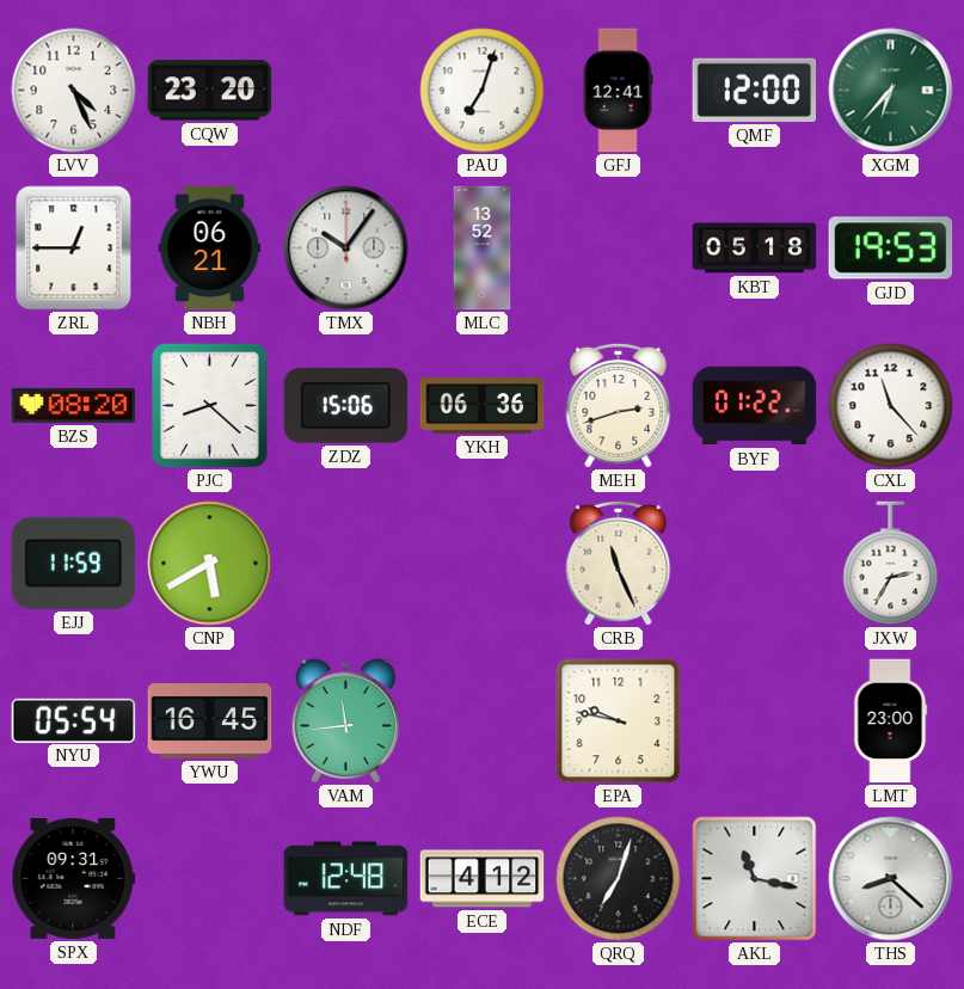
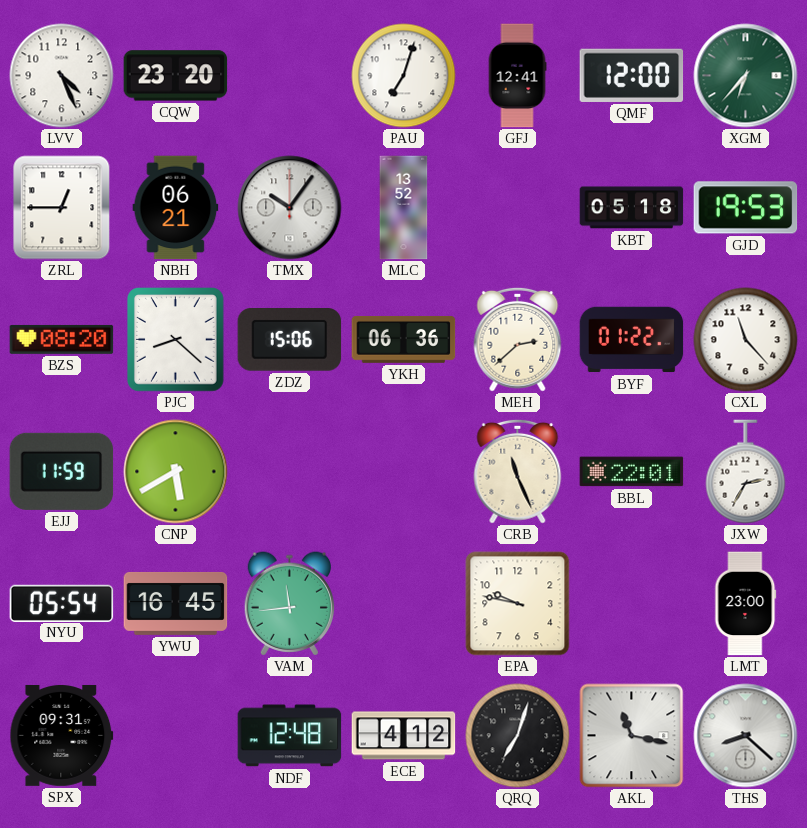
MEH: 2:42 -> 2:38 (518, 339)
BBL: none -> 22:01 (632, 472)
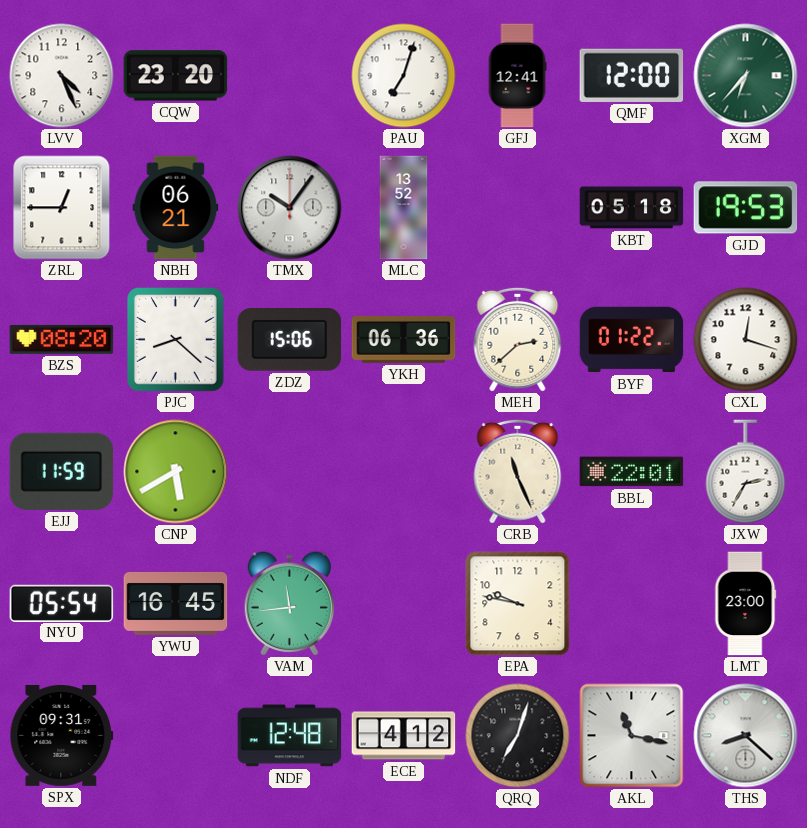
CXL: 11:23 -> 12:18 (746, 340)
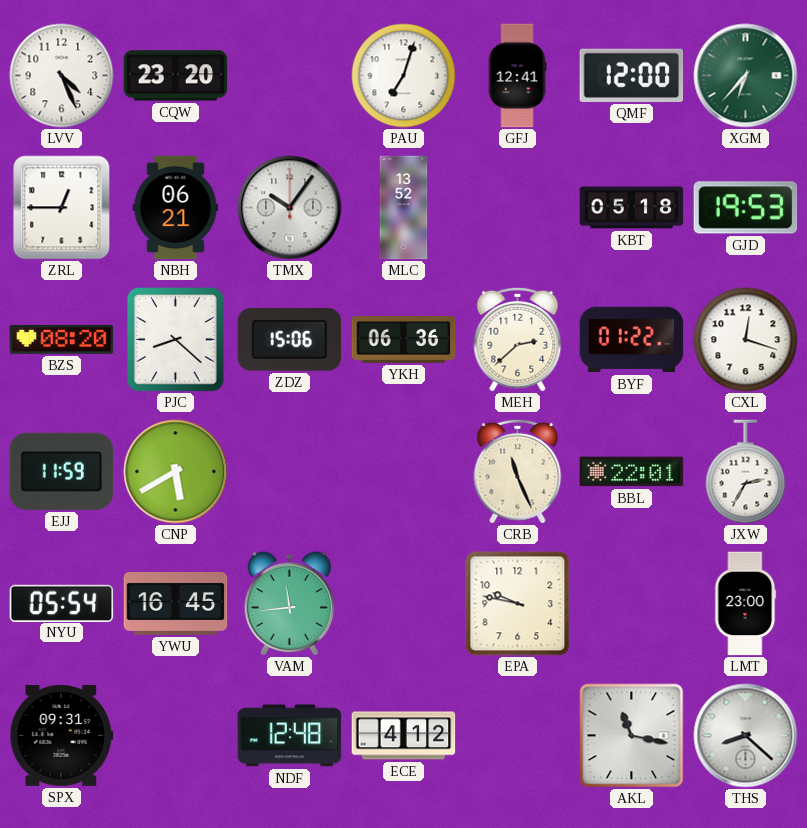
QRQ: 7:03 -> none (518, 736)
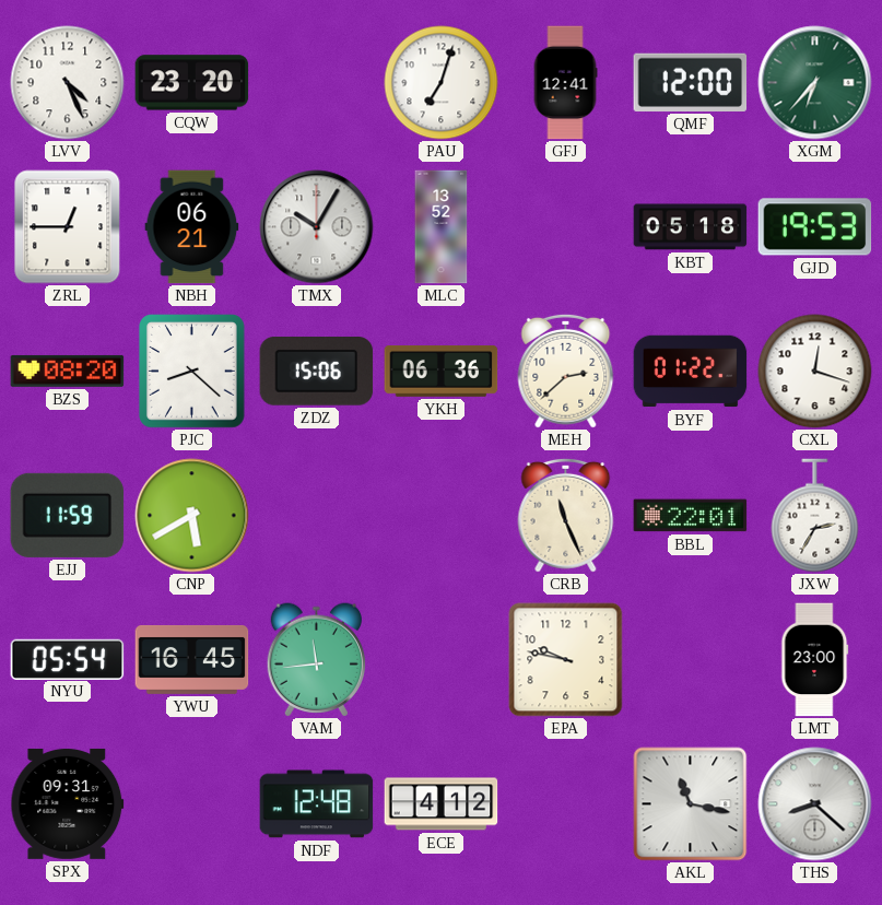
TMX: 10:06 -> 10:05 (317, 227)
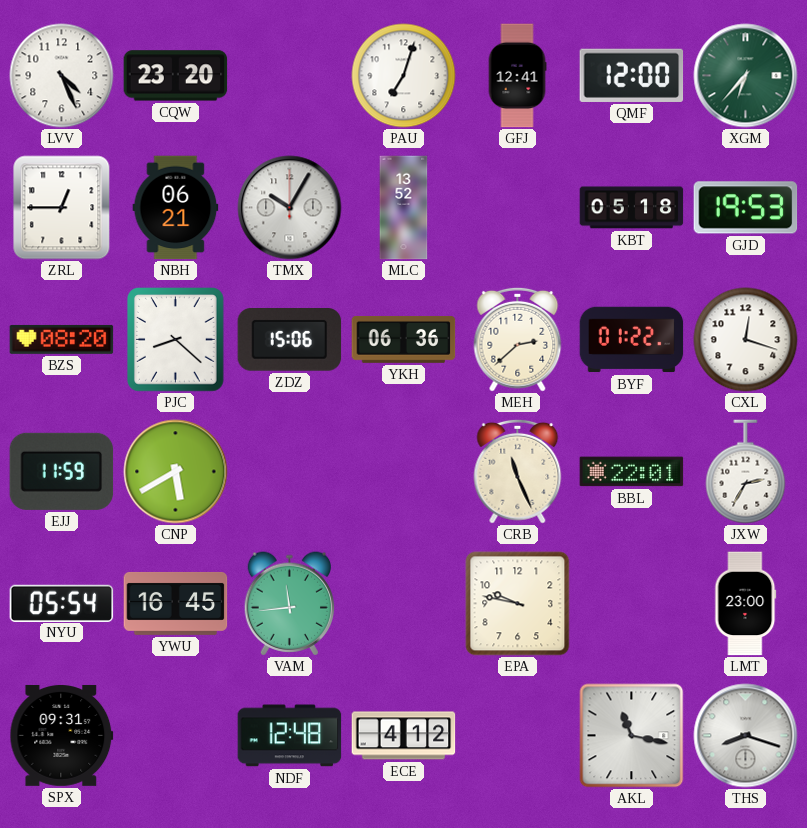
THS: 8:22 -> 8:18 (746, 736)
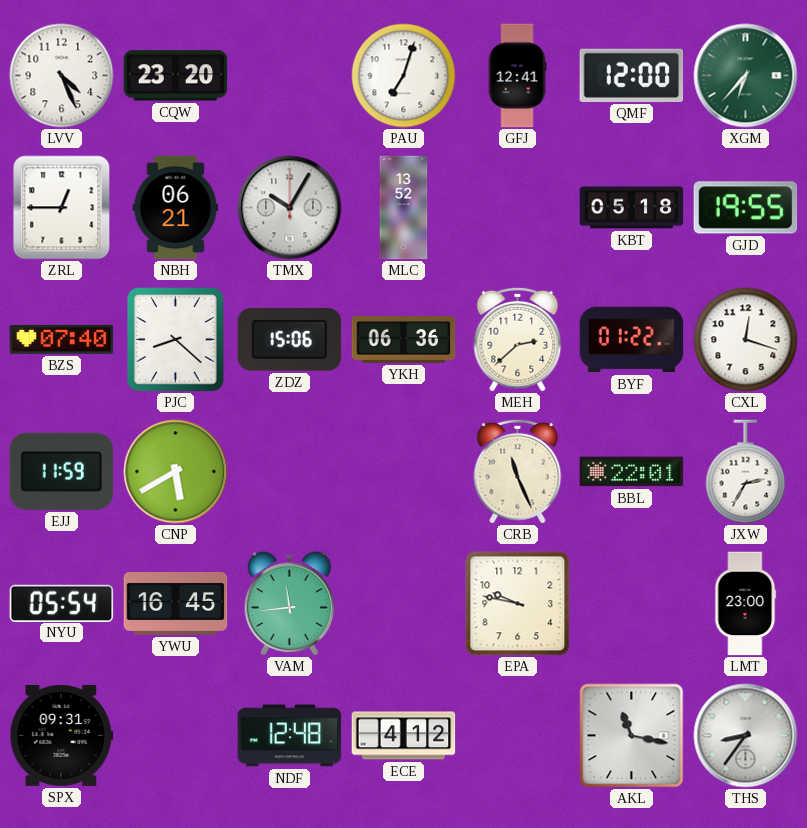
GJD: 19:53 -> 19:55 (746, 208)
BZS: 08:20 -> 07:40 (62, 339)
THS: 8:18 -> 8:36 (746, 736)
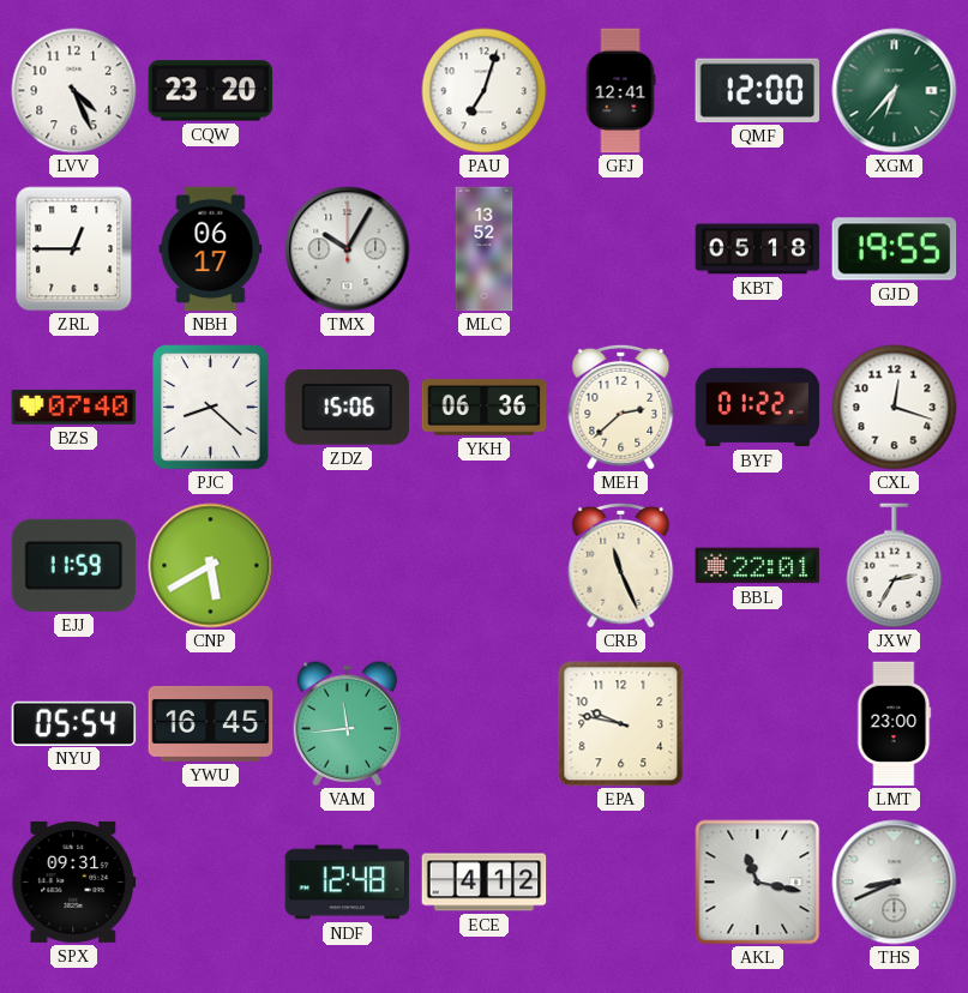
NBH: 06:21 -> 06:17 (211, 249)
THS: 8:36 -> 8:41 (895, 883)
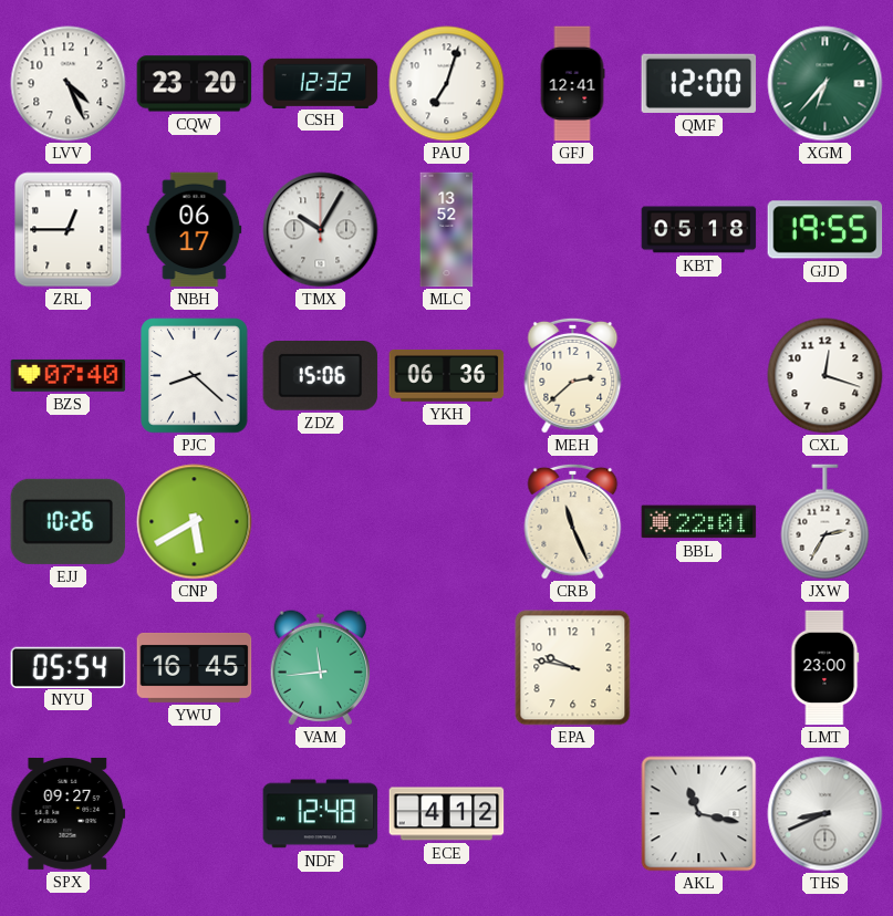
CSH: none -> 12:32 (321, 83)
BYF: 01:22 -> none (758, 408)
EJJ: 11:59 -> 10:26 (69, 521)
SPX: 09:31 -> 09:27 (69, 813)
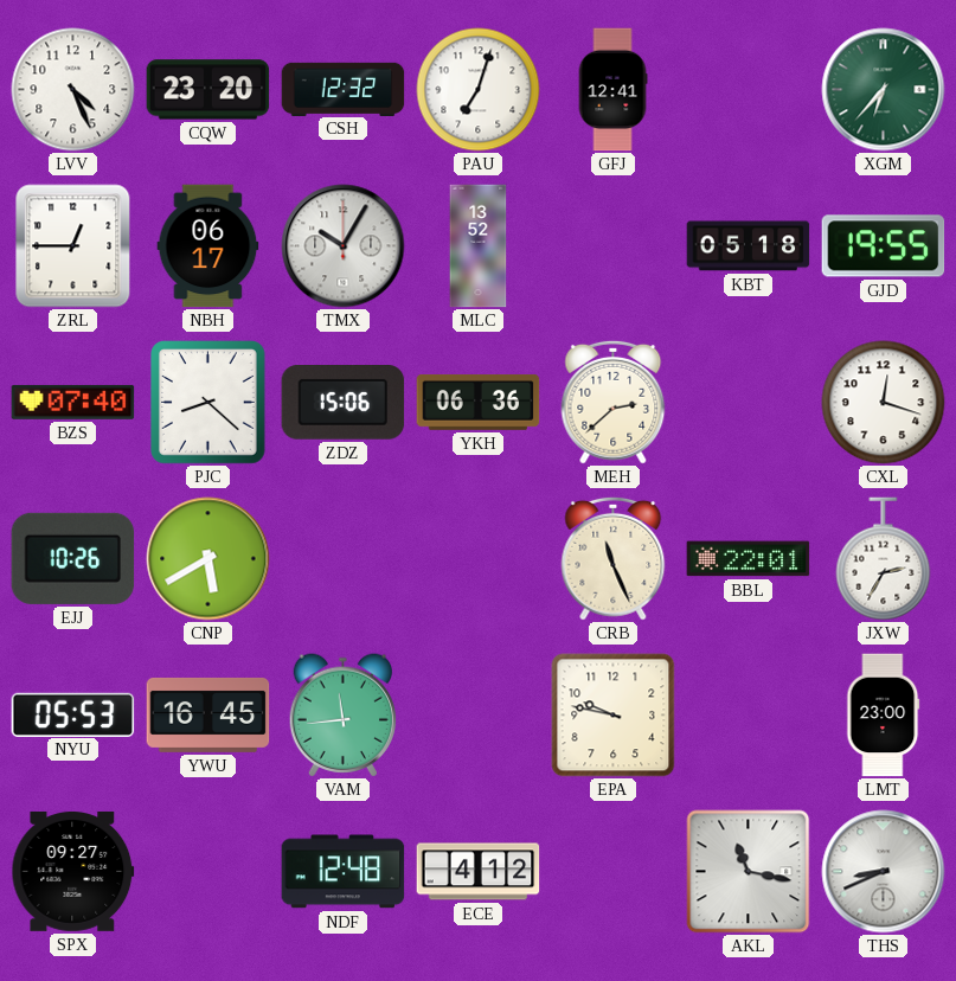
QMF: 12:00 -> none (699, 83)
NYU: 05:54 -> 05:53 (73, 714)
